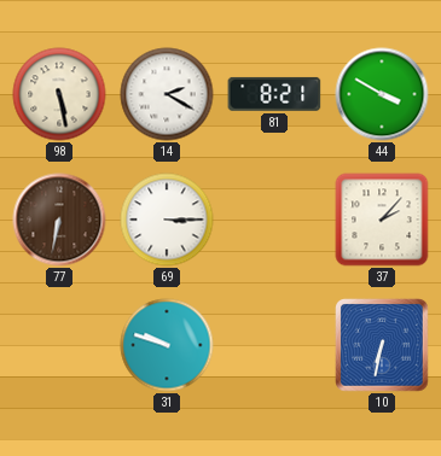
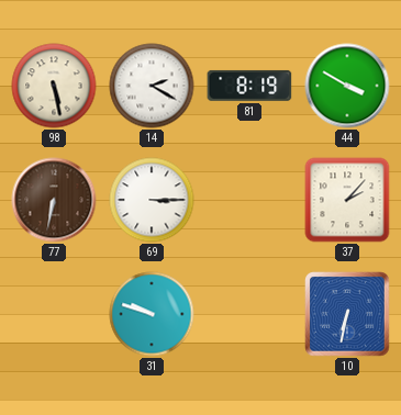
81: 8:21 -> 8:19 (249, 86)
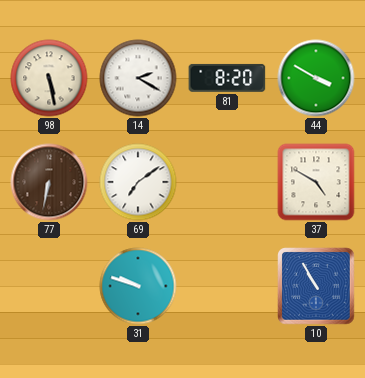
81: 8:19 -> 8:20 (227, 78)
69: 3:15 -> 7:09 (138, 182)
37: 2:07 -> 4:50 (316, 182)
10: 6:32 -> 10:55 (316, 286)
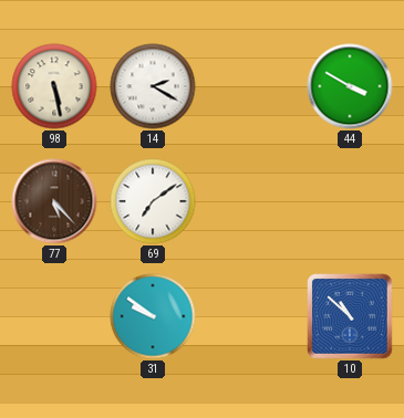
81: 8:20 -> none (227, 78)
77: 6:32 -> 5:23 (54, 201)
37: 4:50 -> none (316, 182)
31: 9:48 -> 9:51 (153, 316)
10: 10:55 -> 10:52 (350, 316)
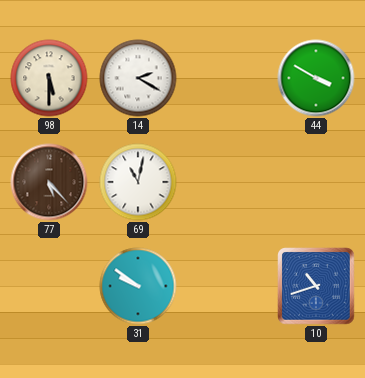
98: 5:28 -> 5:30 (49, 78)
69: 7:09 -> 11:02 (138, 182)
10: 10:52 -> 10:42 (316, 286)
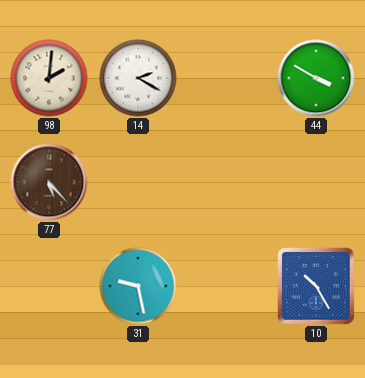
98: 5:30 -> 2:01 (49, 78)
69: 11:02 -> none (138, 182)
31: 9:51 -> 9:28 (138, 286)
10: 10:42 -> 10:25 (316, 286)
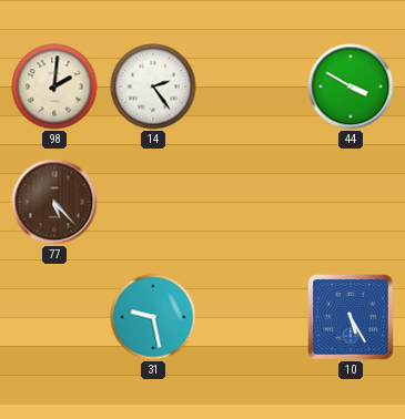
14: 2:20 -> 2:24 (153, 86)
10: 10:25 -> 5:25 (351, 317)
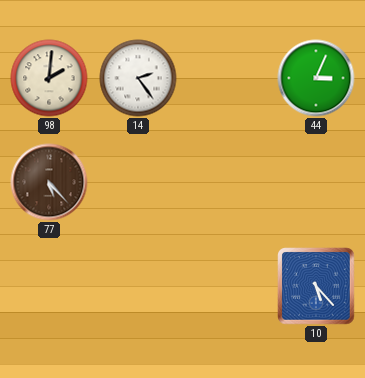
44: 3:50 -> 3:04 (316, 78)
31: 9:28 -> none (153, 317)
10: 5:25 -> 5:23 (316, 286)
